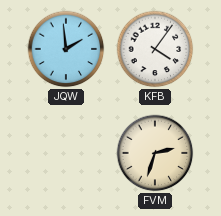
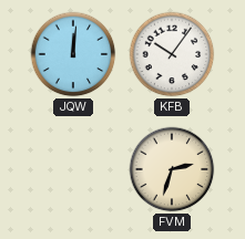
JQW: 1:59 -> 12:01 (73, 54)
KFB: 4:06 -> 10:06 (172, 54)
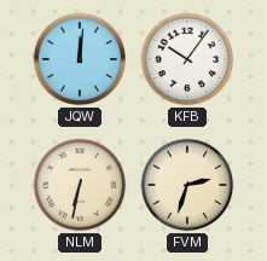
NLM: none -> 6:32 (80, 185)
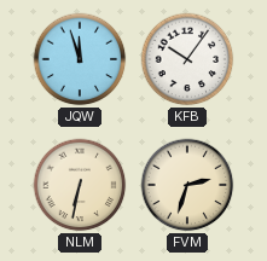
JQW: 12:01 -> 11:57 (80, 59)
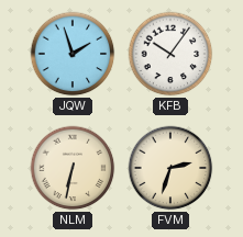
JQW: 11:57 -> 1:57 (73, 54)
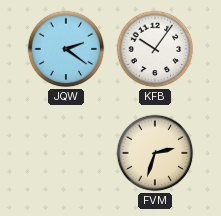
JQW: 1:57 -> 2:21 (66, 49)
NLM: 6:32 -> none (73, 168)
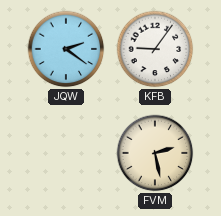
KFB: 10:06 -> 9:06 (155, 49)
FVM: 2:33 -> 2:28 (155, 153)
